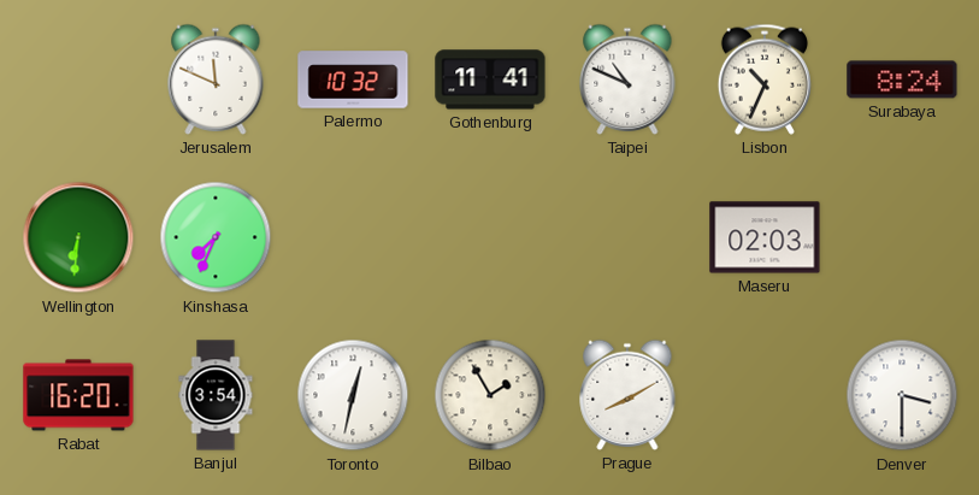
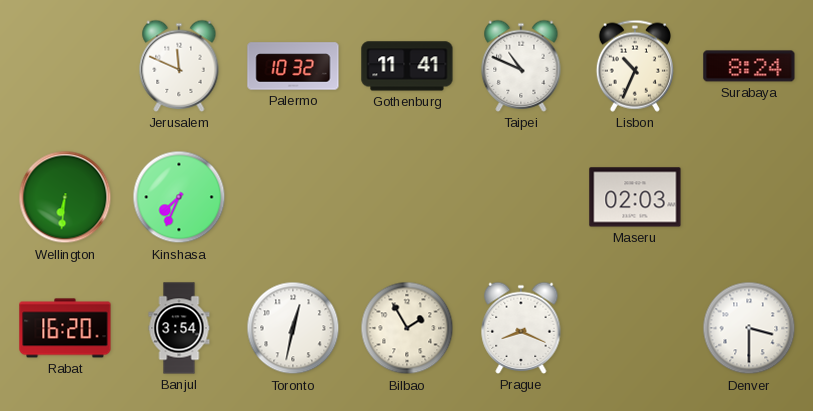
Prague: 8:10 -> 8:19 (521, 328)
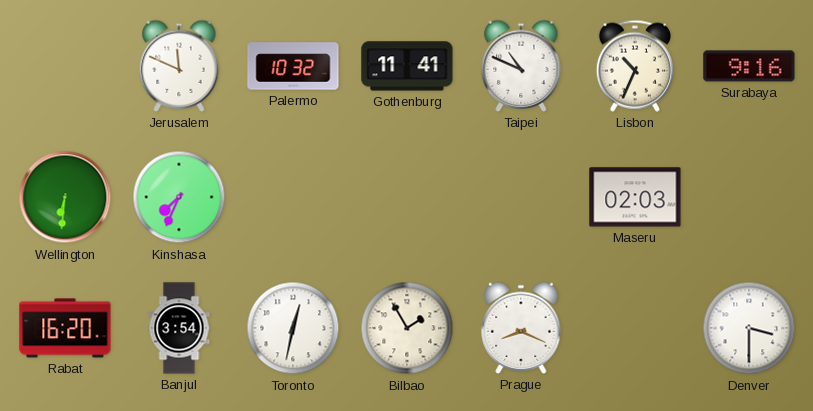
Surabaya: 8:24 -> 9:16 (749, 66)
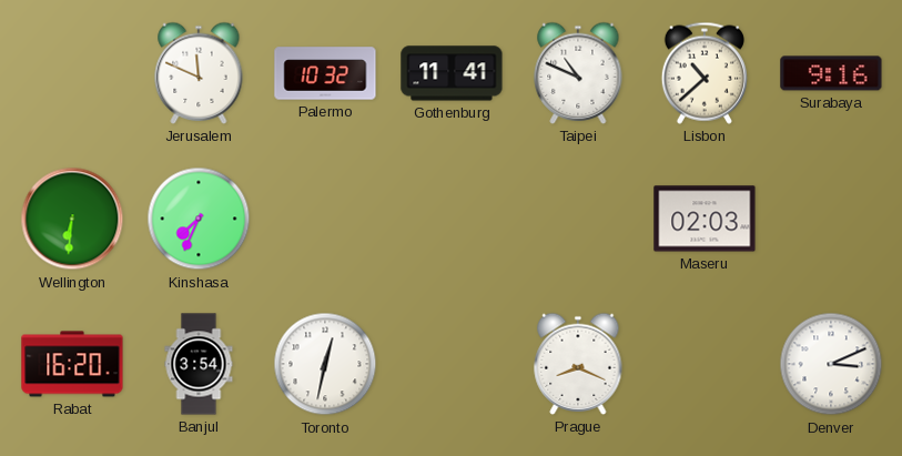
Lisbon: 10:34 -> 10:38 (705, 73)
Bilbao: 1:55 -> none (407, 328)
Denver: 3:30 -> 3:11 (831, 364)
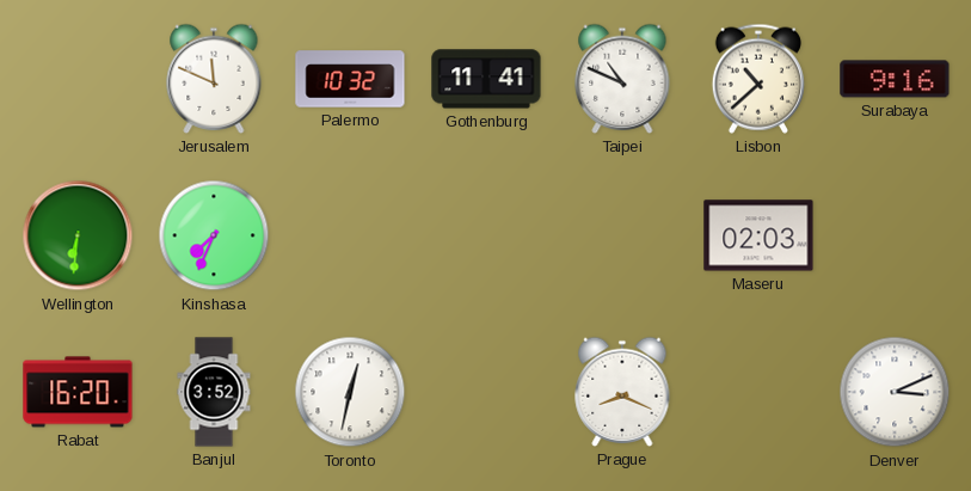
Banjul: 3:54 -> 3:52 (214, 392)
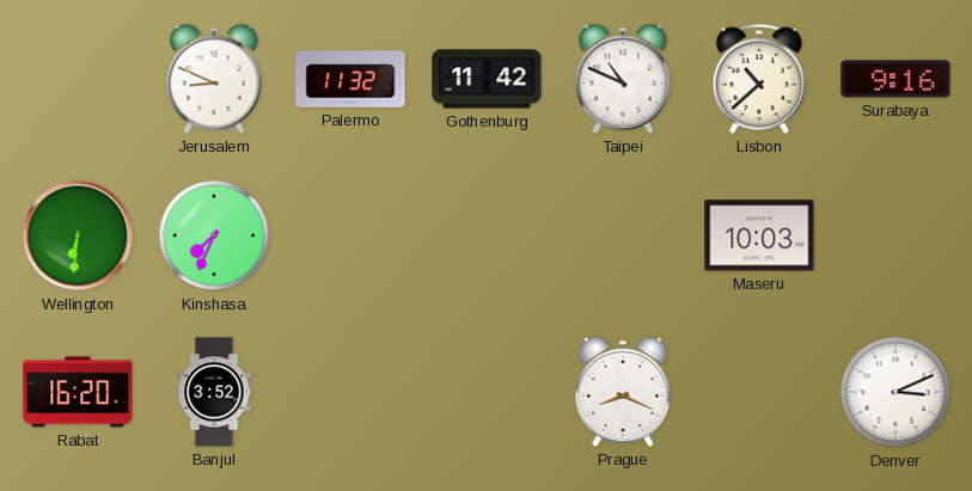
Jerusalem: 11:49 -> 8:49 (214, 79)
Palermo: 10:32 -> 11:32 (350, 79)
Gothenburg: 11:41 -> 11:42 (487, 79)
Maseru: 02:03 -> 10:03 (759, 235)
Toronto: 12:32 -> none (350, 392)
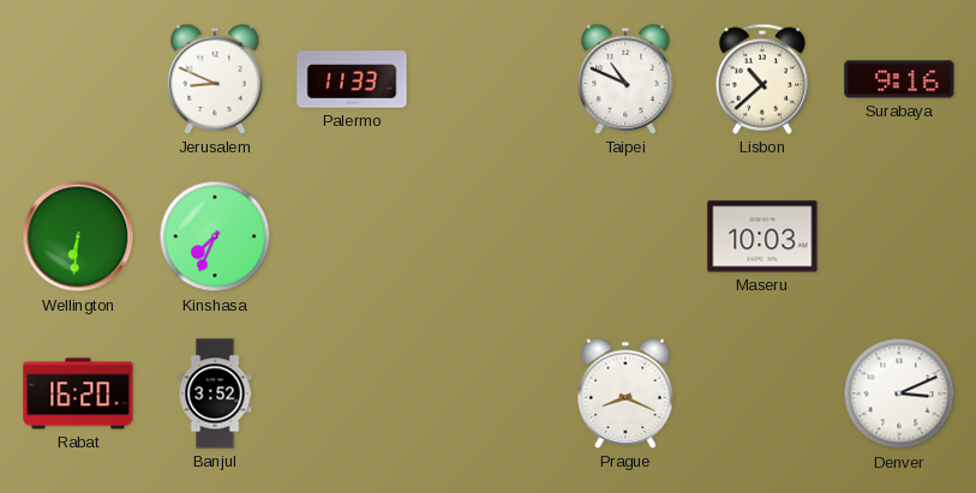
Palermo: 11:32 -> 11:33 (352, 79)
Gothenburg: 11:42 -> none (487, 79)
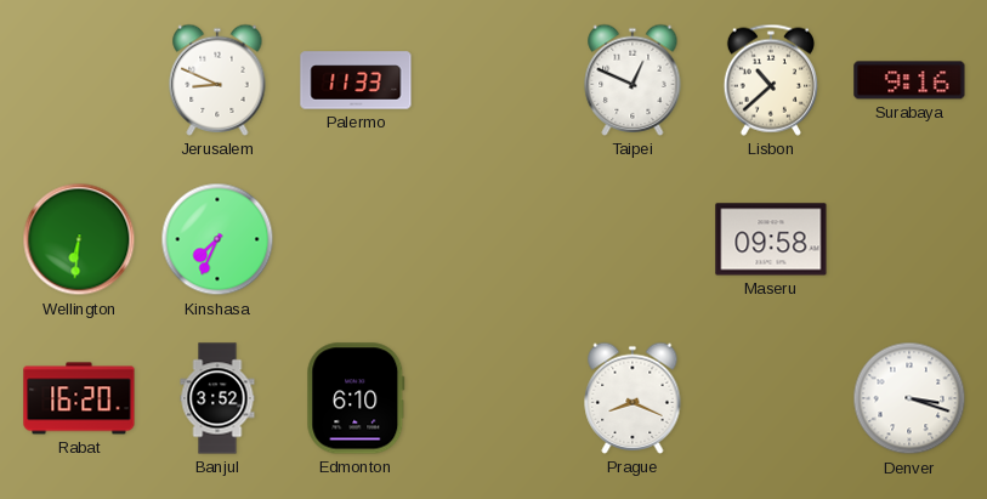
Taipei: 10:49 -> 12:49 (633, 80)
Maseru: 10:03 -> 09:58 (771, 239)
Edmonton: none -> 6:10 (356, 398)
Denver: 3:11 -> 3:18 (909, 398)
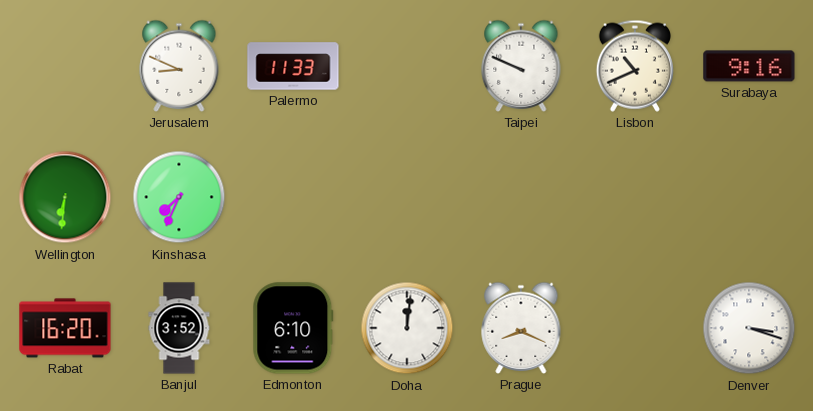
Taipei: 12:49 -> 9:49 (521, 66)
Lisbon: 10:38 -> 10:41 (635, 66)
Maseru: 09:58 -> none (771, 239)
Doha: none -> 12:01 (407, 328)
